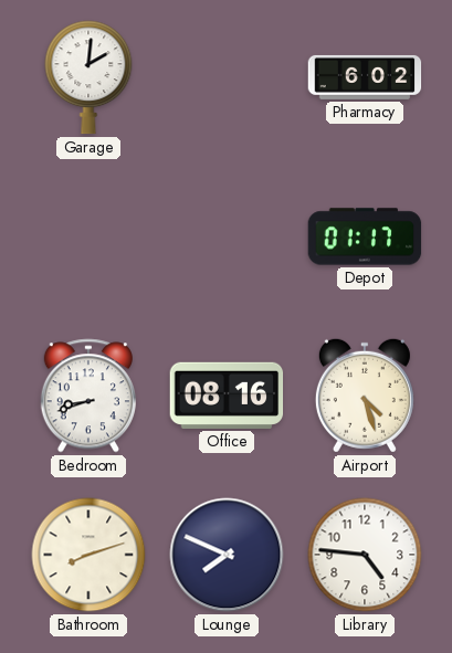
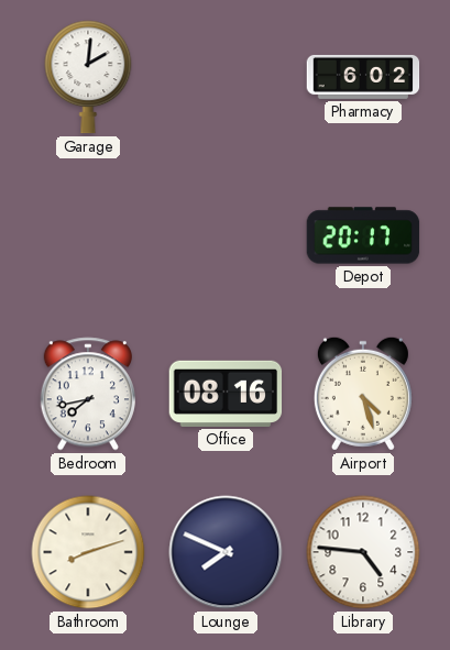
Depot: 01:17 -> 20:17 (363, 235)
Bedroom: 8:42 -> 7:43 (88, 394)
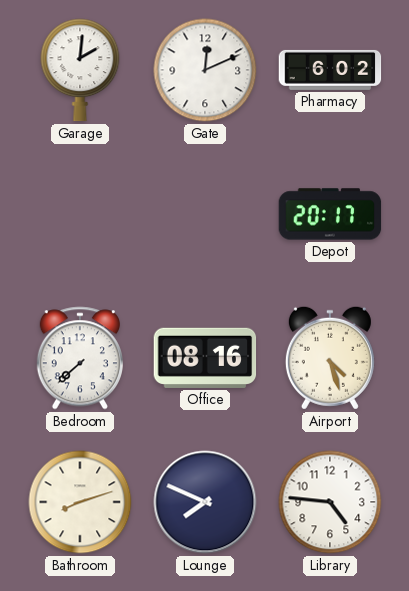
Gate: none -> 12:11 (205, 70)
Bedroom: 7:43 -> 7:38 (80, 358)
